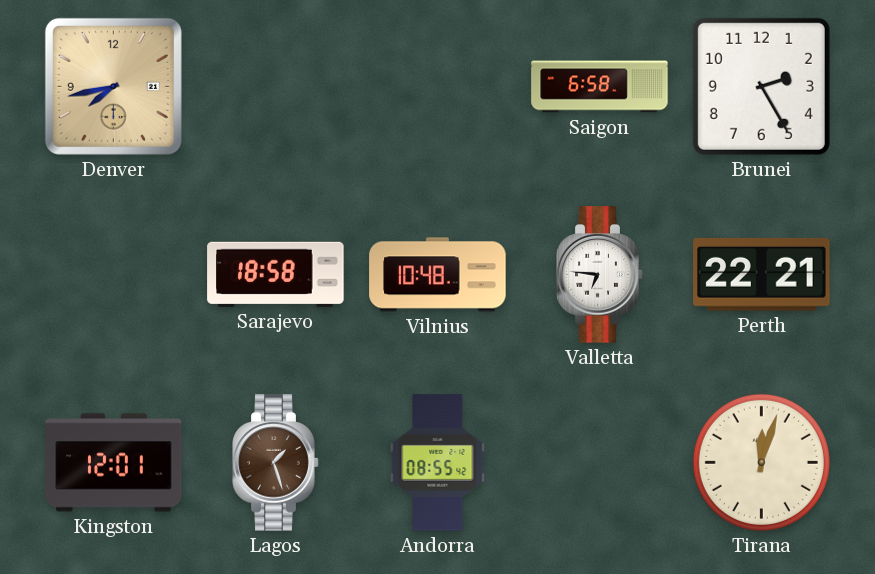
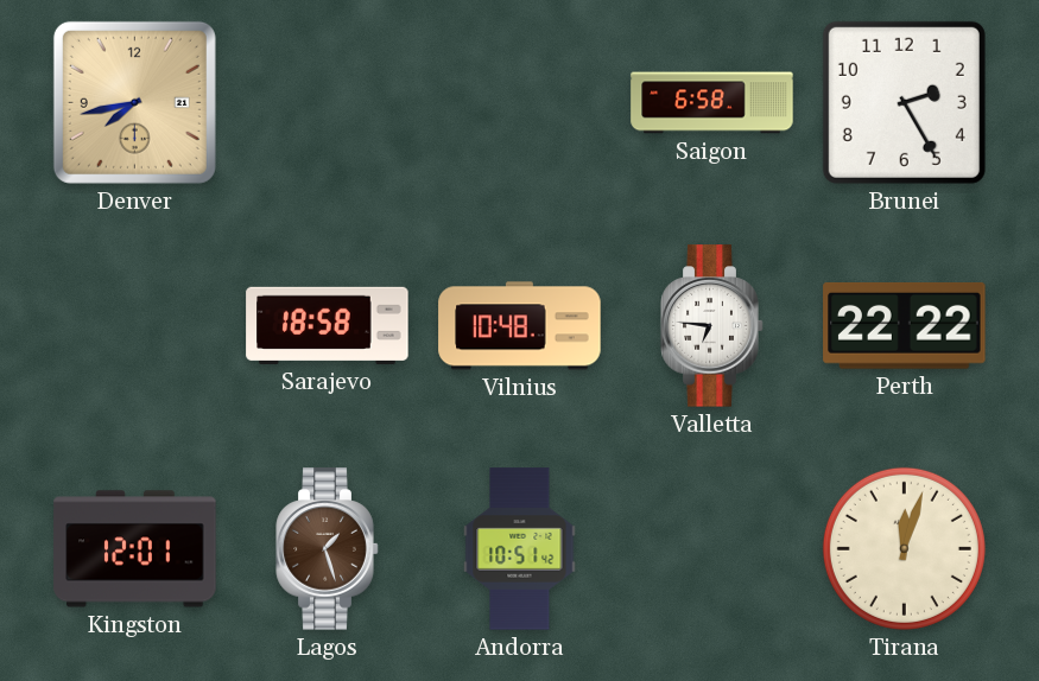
Perth: 22:21 -> 22:22 (905, 325)
Andorra: 08:55 -> 10:51 (520, 549)
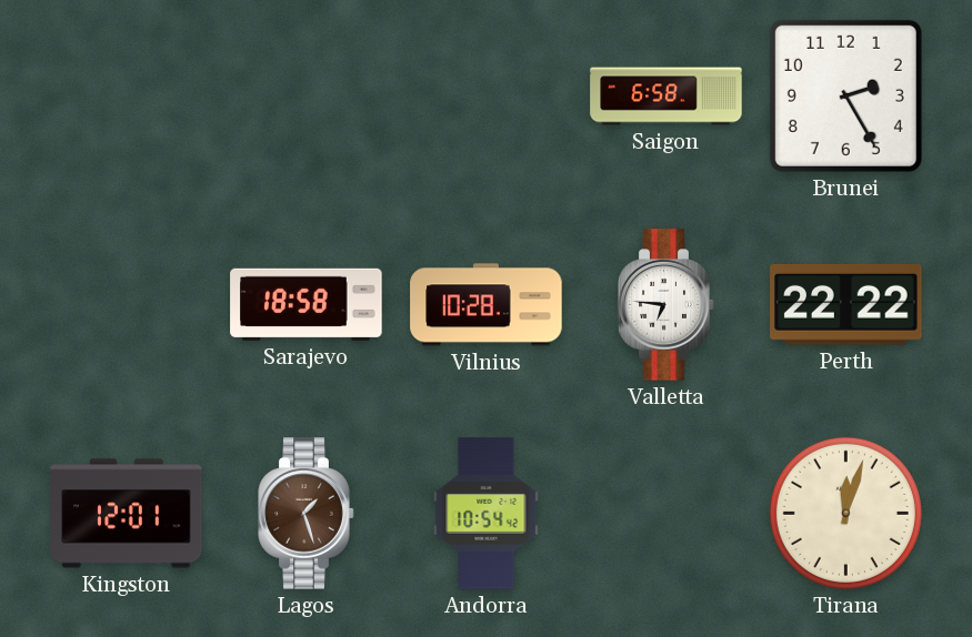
Denver: 7:43 -> none (134, 102)
Vilnius: 10:48 -> 10:28 (487, 305)
Andorra: 10:51 -> 10:54 (487, 514)
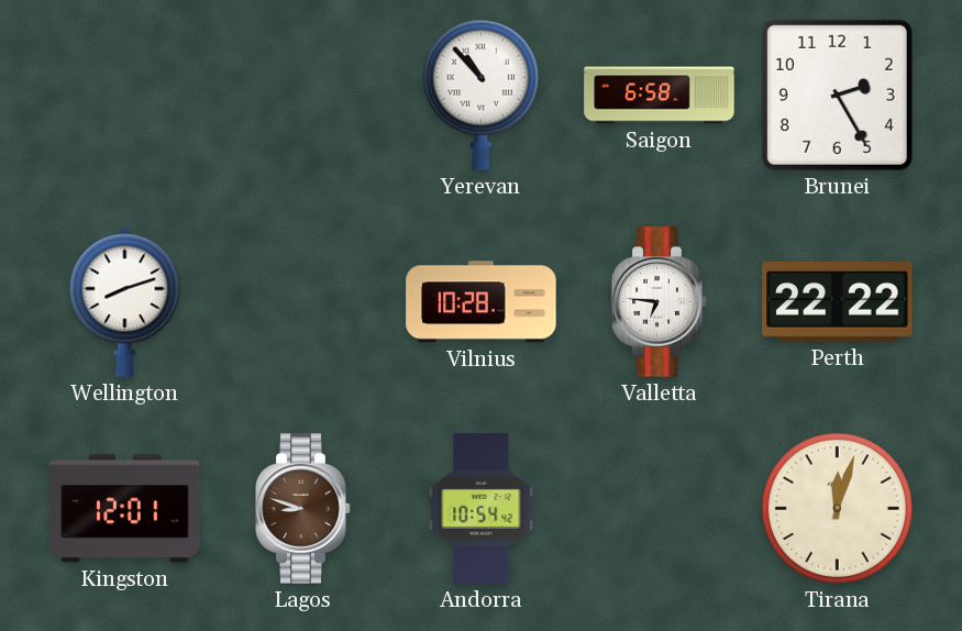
Yerevan: none -> 10:53 (480, 95)
Wellington: none -> 8:12 (125, 301)
Sarajevo: 18:58 -> none (307, 304)
Lagos: 1:27 -> 8:48 (303, 509)
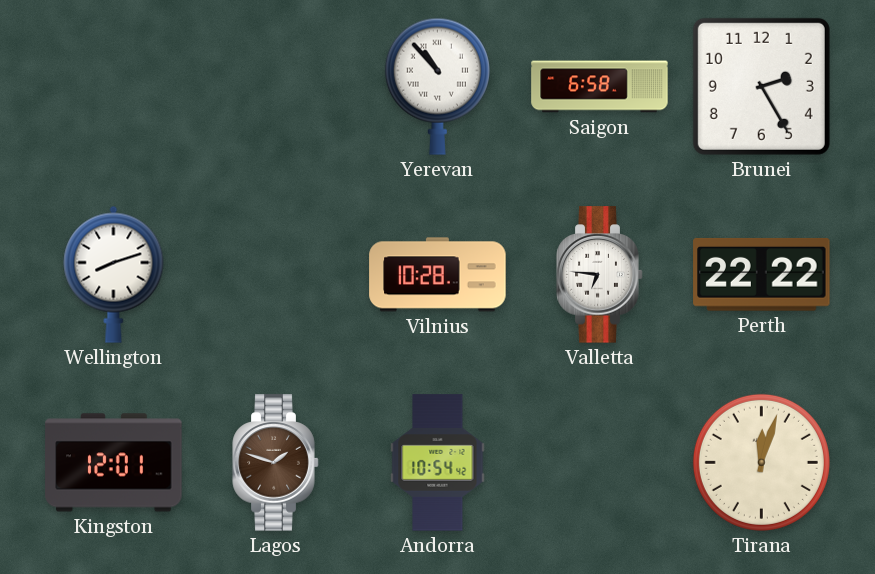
Lagos: 8:48 -> 1:48 (276, 463)
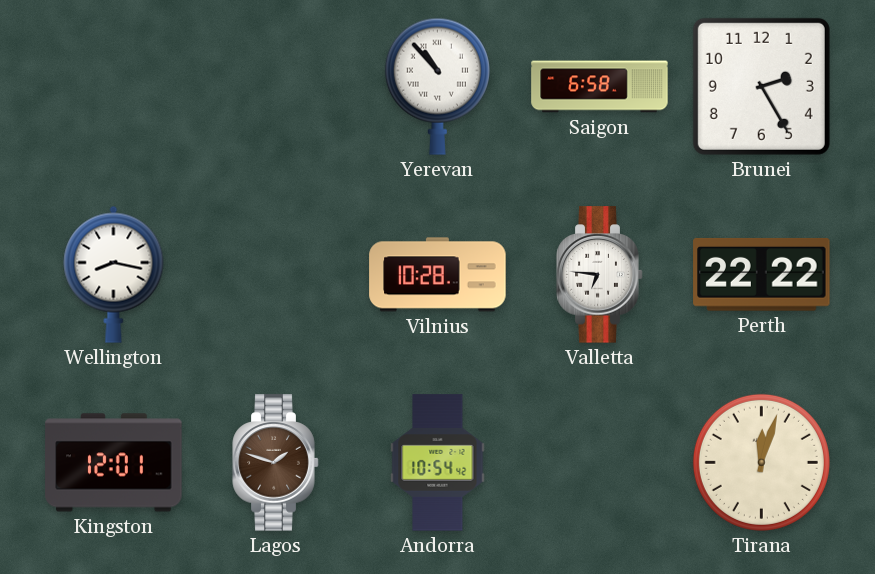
Wellington: 8:12 -> 8:17 (114, 274)
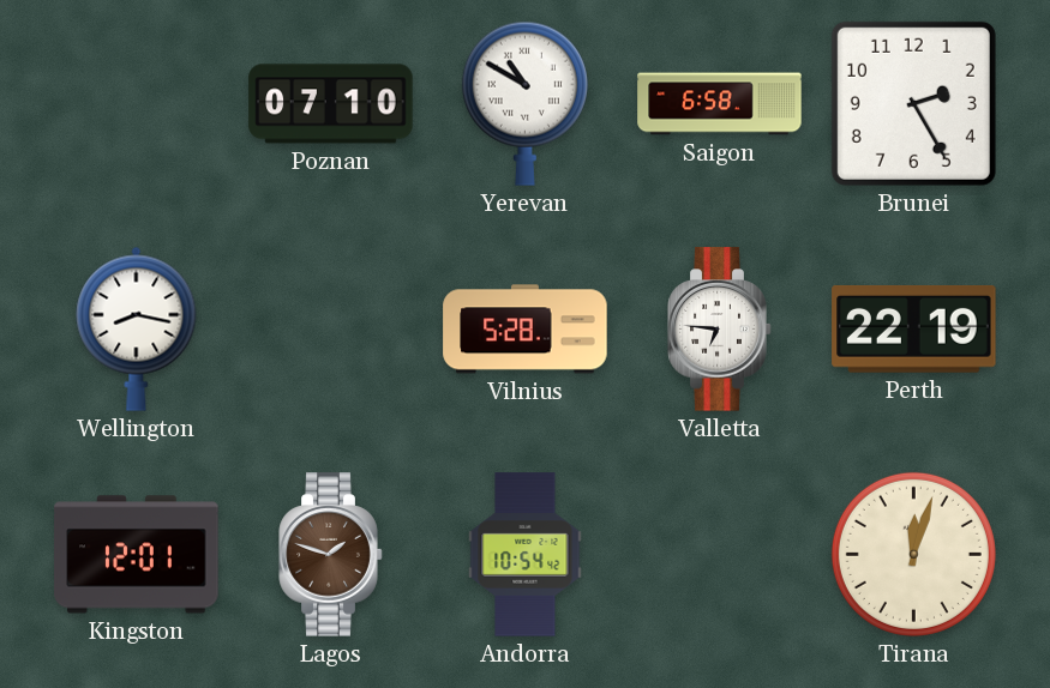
Poznan: none -> 07:10 (331, 104)
Yerevan: 10:53 -> 10:50 (524, 103)
Vilnius: 10:28 -> 5:28 (526, 330)
Perth: 22:22 -> 22:19 (914, 328)
